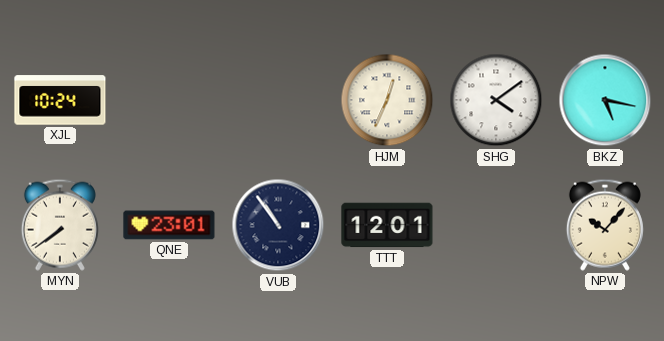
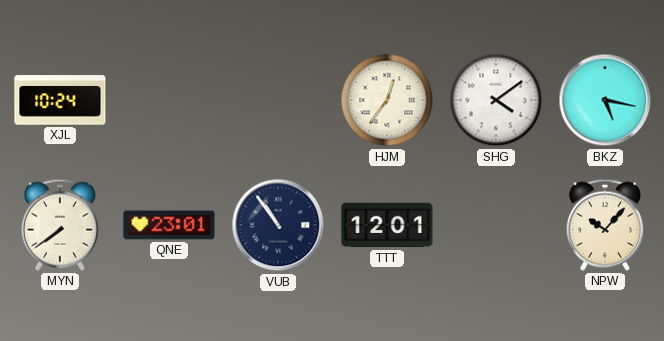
HJM: 12:34 -> 12:36 (387, 100)
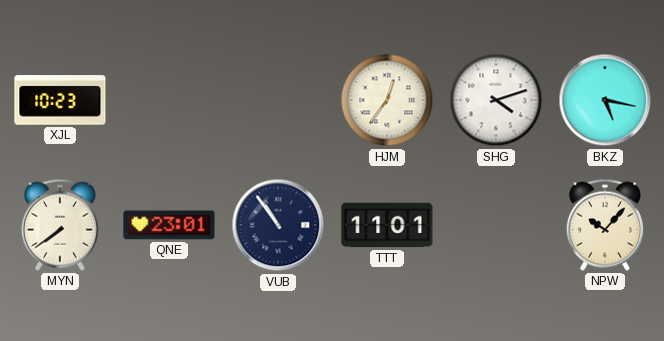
XJL: 10:24 -> 10:23 (60, 100)
SHG: 4:09 -> 4:12 (496, 100)
TTT: 12:01 -> 11:01 (387, 225)
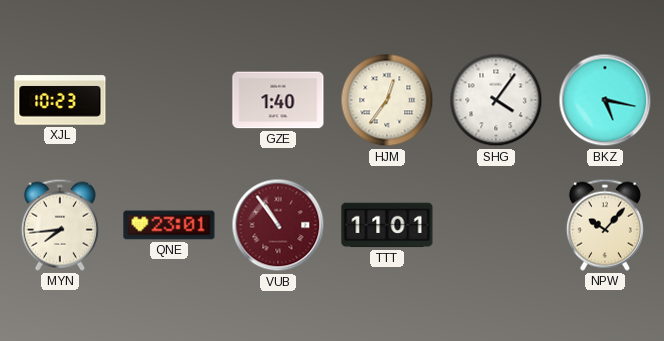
GZE: none -> 1:40 (278, 100)
SHG: 4:12 -> 4:06 (496, 100)
MYN: 7:39 -> 7:44 (60, 225)
VUB dial: navy -> burgundy (278, 225)
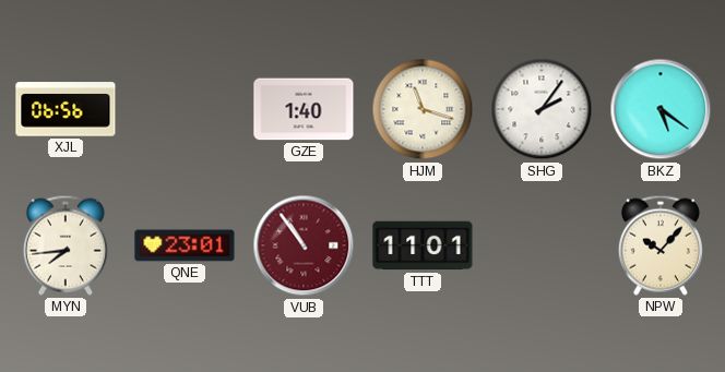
XJL: 10:23 -> 06:56 (66, 109)
HJM: 12:36 -> 11:18 (423, 109)
SHG: 4:06 -> 2:06 (542, 109)
BKZ: 5:17 -> 5:21 (661, 109)
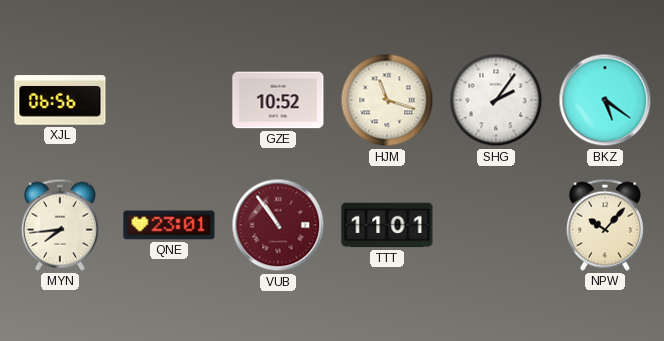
GZE: 1:40 -> 10:52 (278, 100)
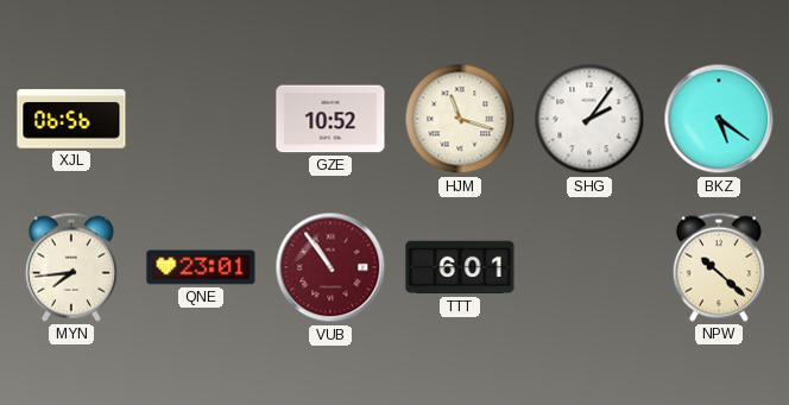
TTT: 11:01 -> 6:01 (460, 267)
NPW: 10:07 -> 10:22 (719, 267)
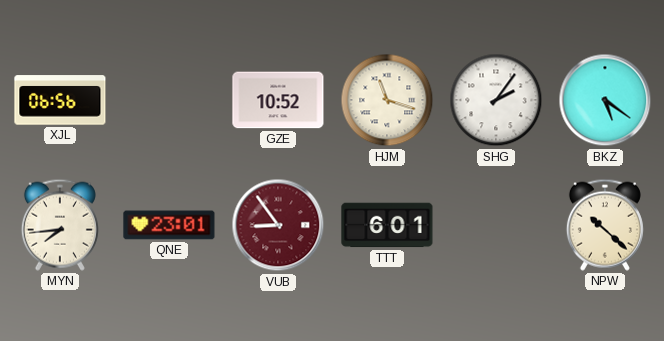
VUB: 10:54 -> 8:54 (278, 225)
